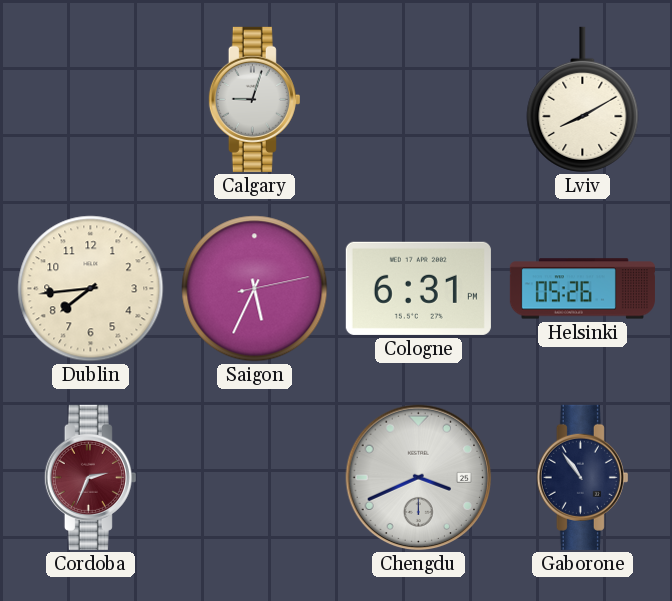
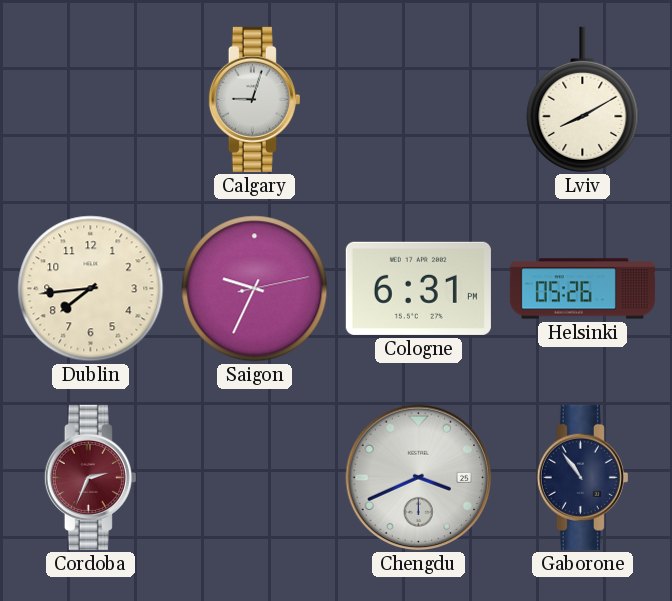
Saigon: 5:34 -> 9:34 (255, 289)
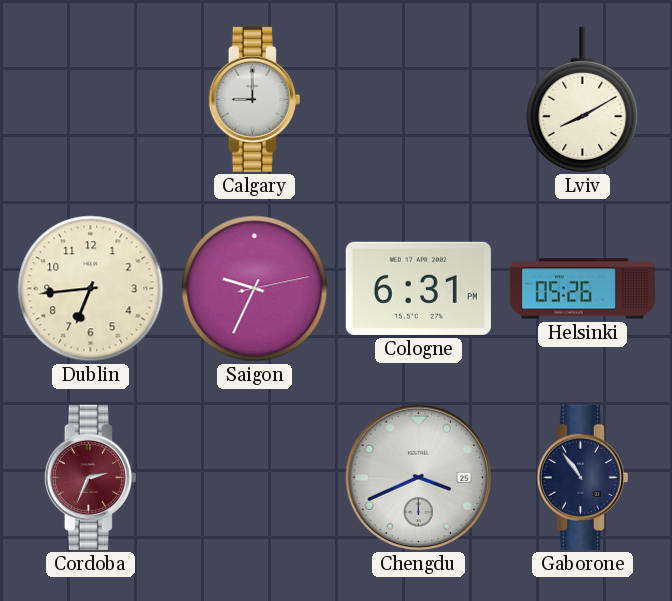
Calgary: 9:03 -> 9:00 (254, 99)
Dublin: 7:44 -> 6:44 (91, 289)
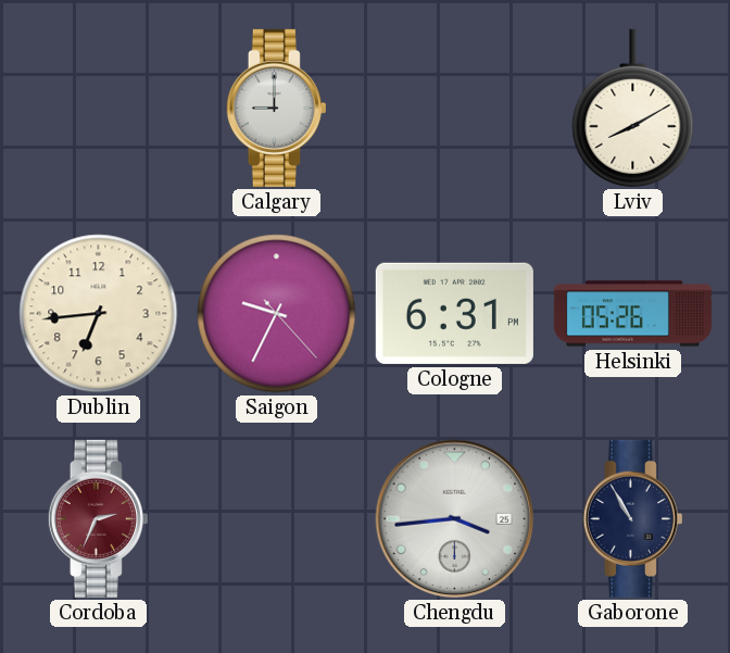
Saigon: 9:34:13 -> 9:34:23 (277, 314)
Chengdu: 3:41 -> 3:44 (455, 519)
Gaborone: 10:54 -> 10:55 (632, 518)
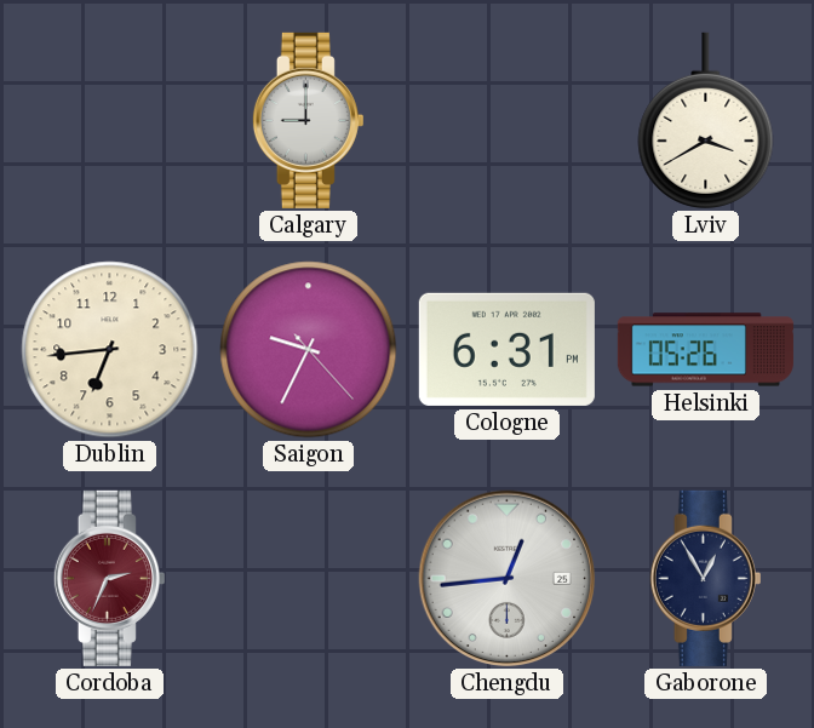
Lviv: 8:10 -> 3:40 (706, 120)
Chengdu: 3:44 -> 12:44 (508, 579)
Gaborone: 10:55 -> 12:55 (705, 578)
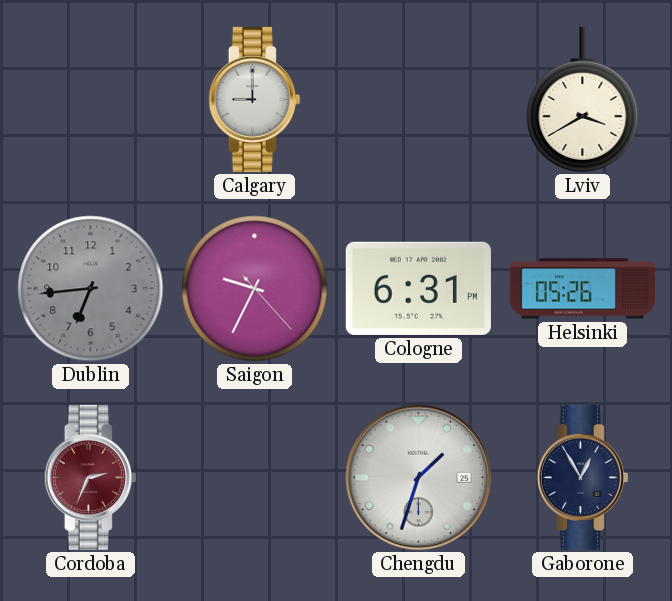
Dublin dial: cream -> grey (91, 289)
Chengdu: 12:44 -> 1:33 (419, 478)
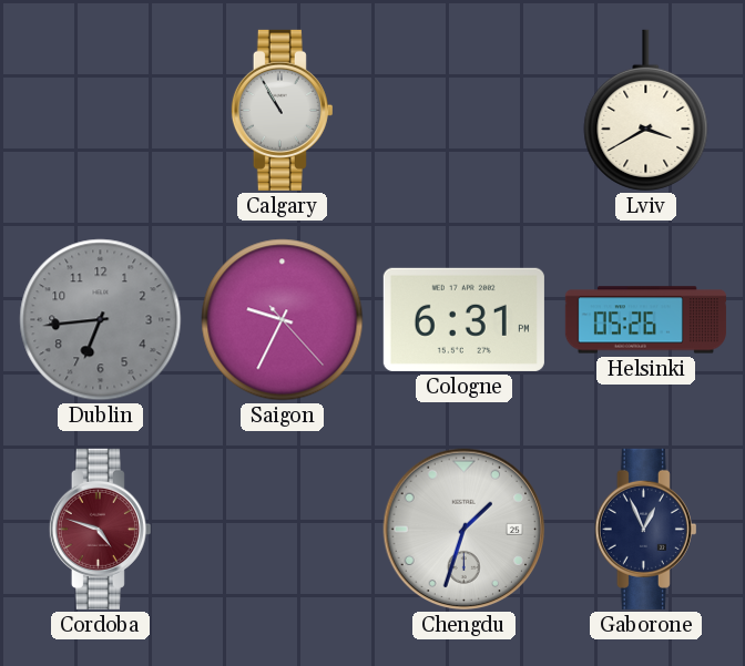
Calgary: 9:00 -> 10:55 (282, 110)
Cordoba: 2:34 -> 4:48 (100, 529)
Gaborone: 12:55 -> 12:56 (645, 529)
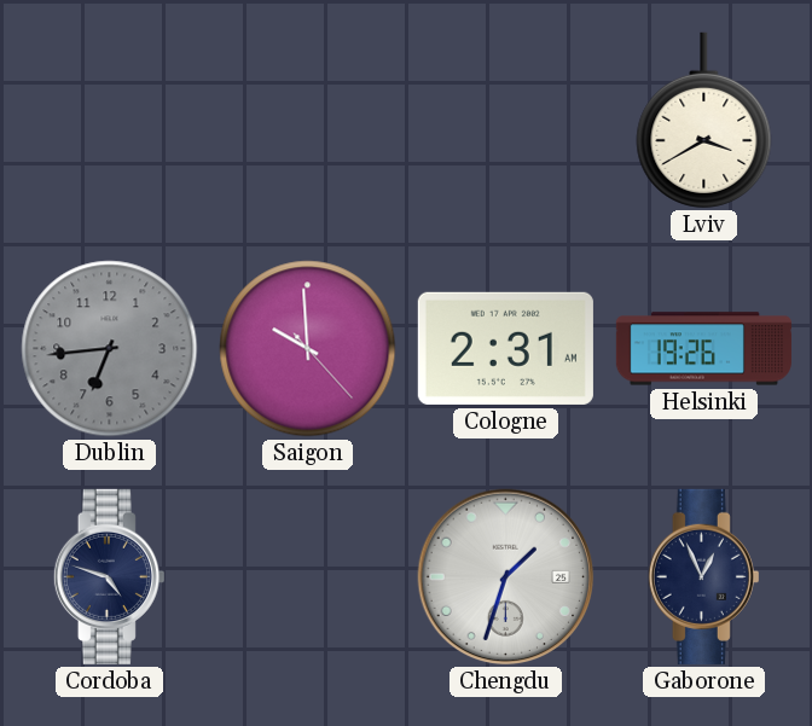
Calgary: 10:55 -> none (282, 110)
Saigon: 9:34 -> 9:59 (308, 349)
Cologne: 6:31 -> 2:31 (505, 348)
Helsinki: 05:26 -> 19:26 (703, 349)
Cordoba dial: burgundy -> navy (109, 576)
